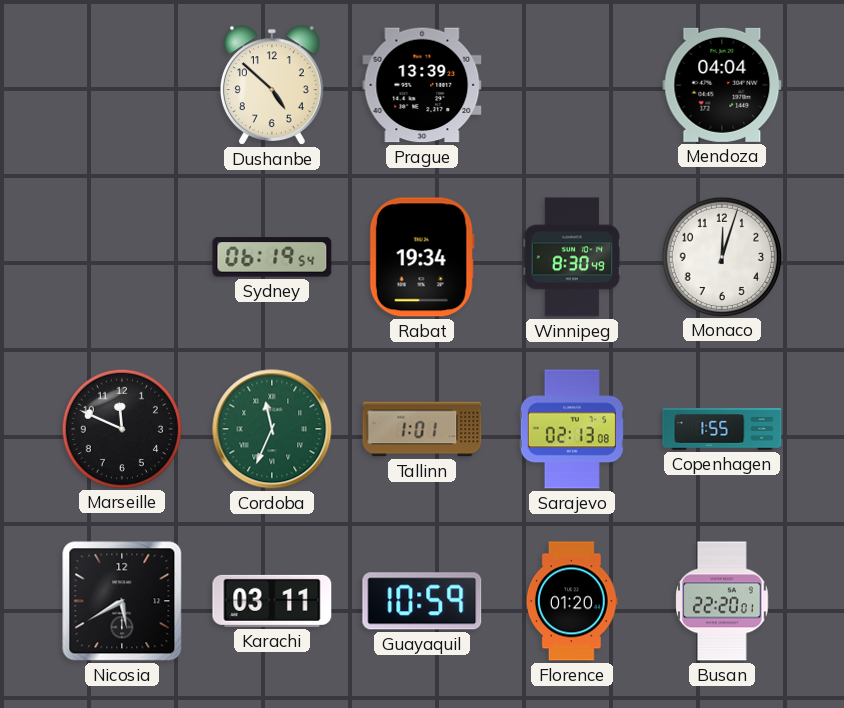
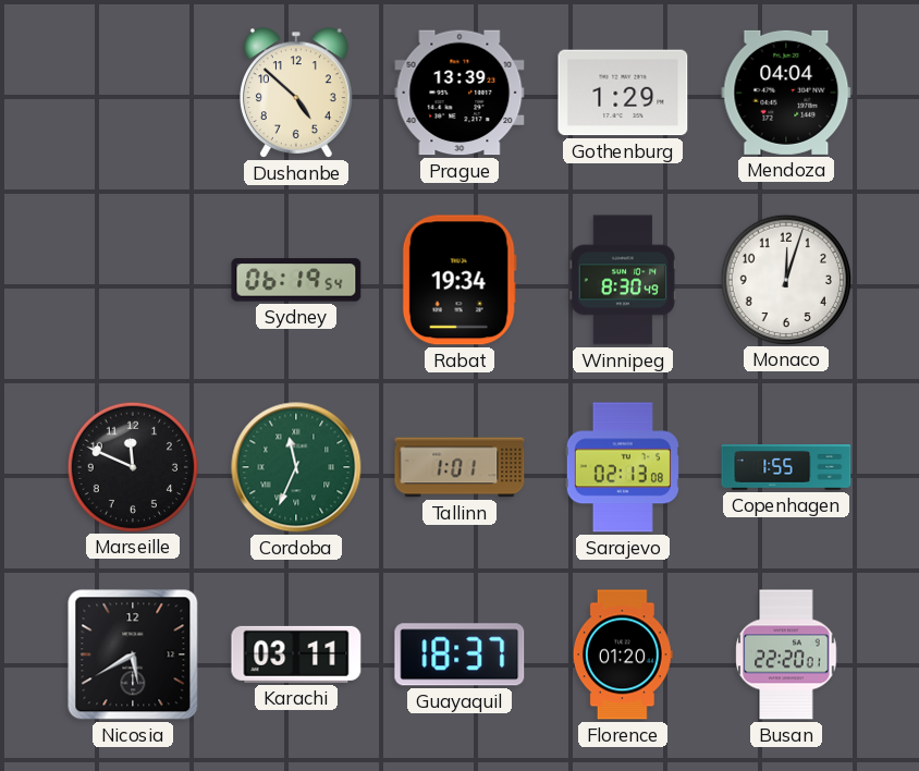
Gothenburg: none -> 1:29 (623, 93)
Guayaquil: 10:59 -> 18:37 (459, 654)
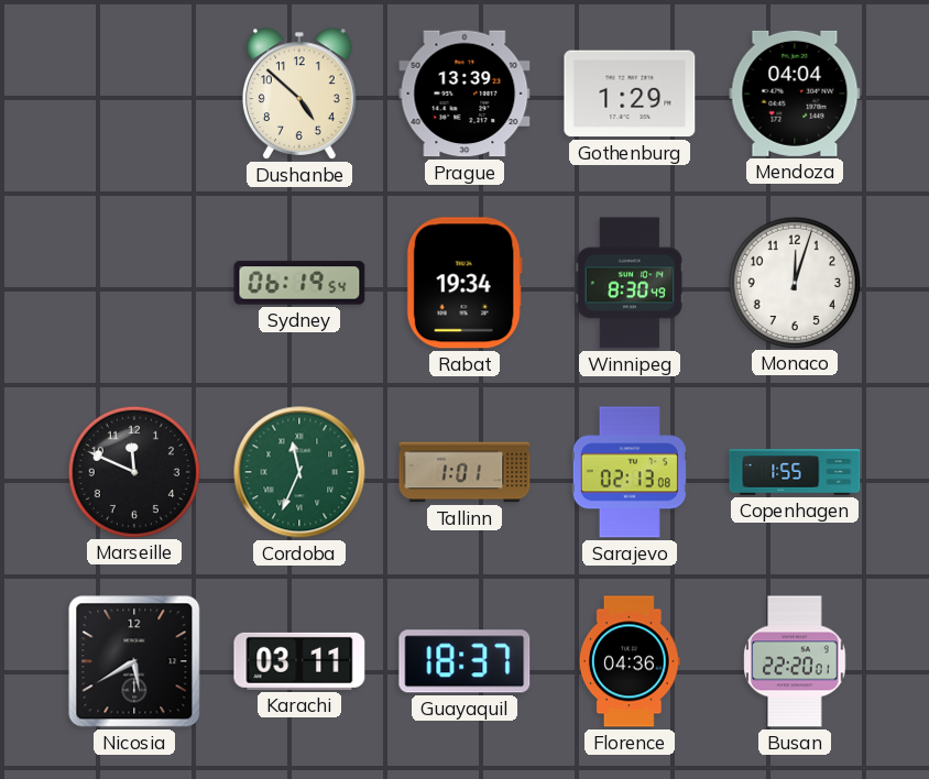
Florence: 01:20 -> 04:36 (630, 661)
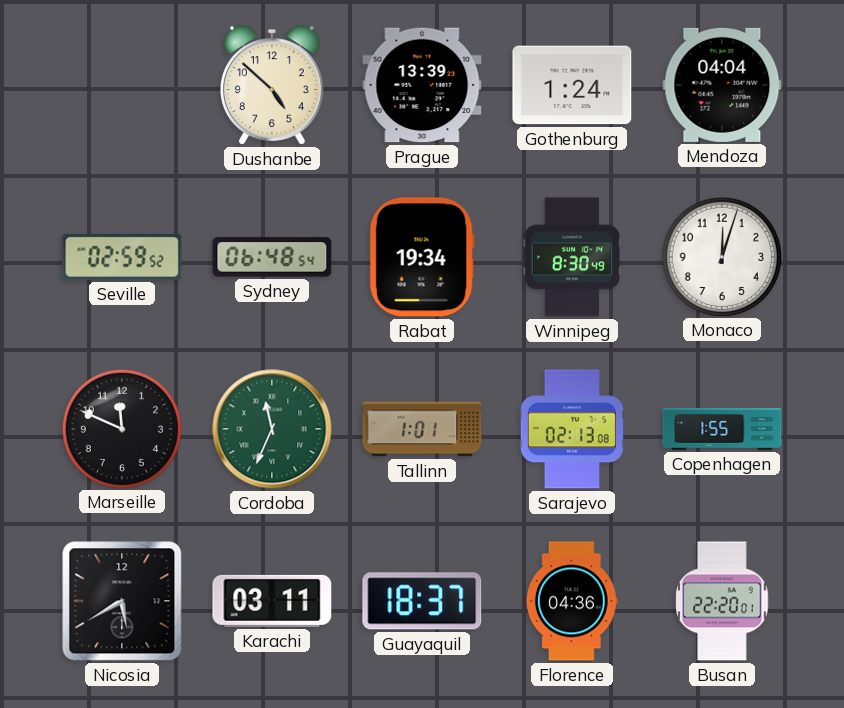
Gothenburg: 1:29 -> 1:24 (572, 85)
Seville: none -> 02:59 (122, 257)
Sydney: 06:19 -> 06:48 (272, 257)
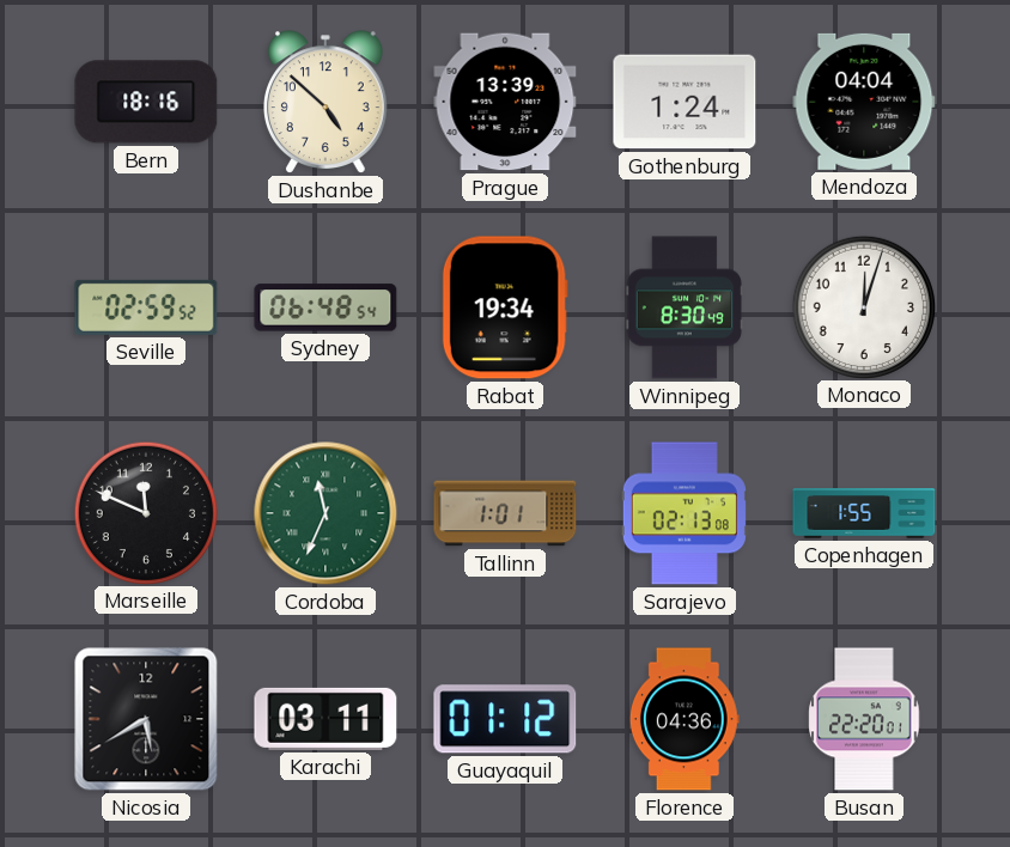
Bern: none -> 18:16 (146, 102)
Guayaquil: 18:37 -> 01:12 (505, 719)
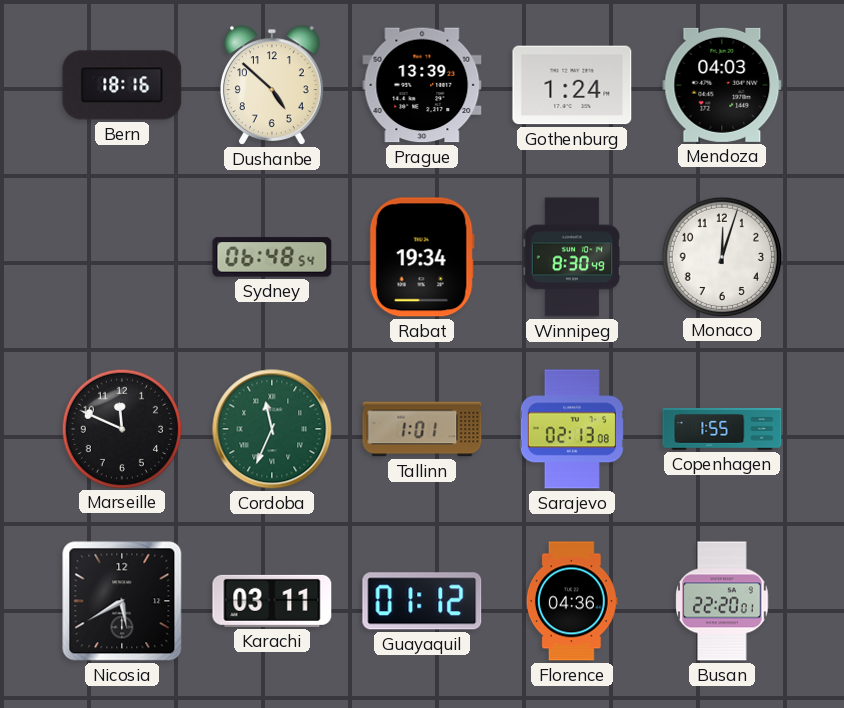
Mendoza: 04:04 -> 04:03 (722, 85)
Seville: 02:59 -> none (146, 307)
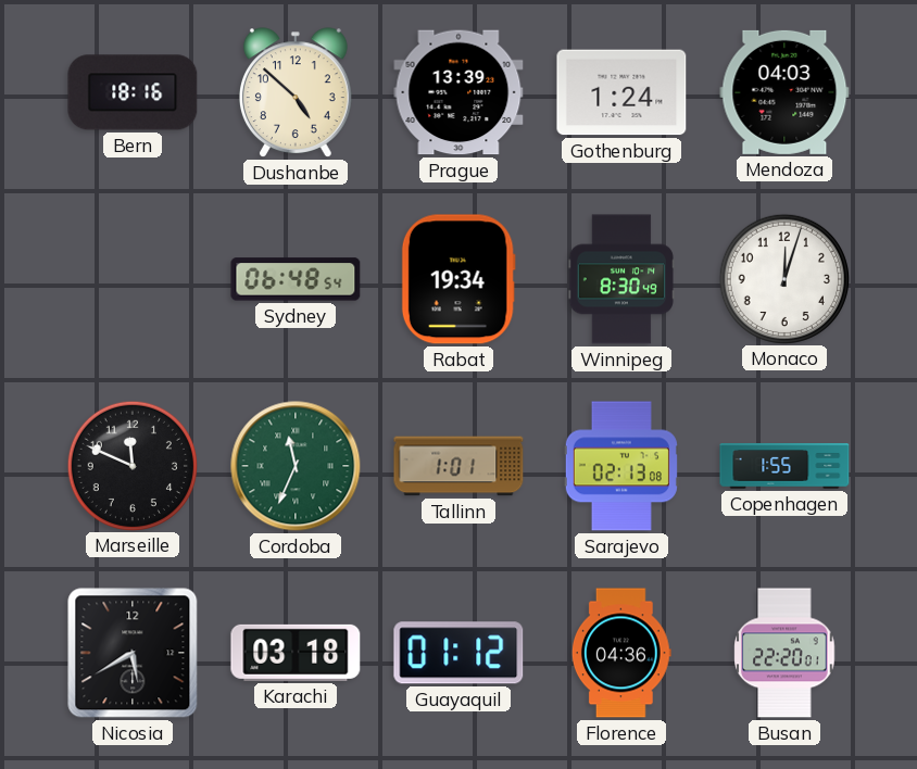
Karachi: 03:11 -> 03:18 (296, 653)
